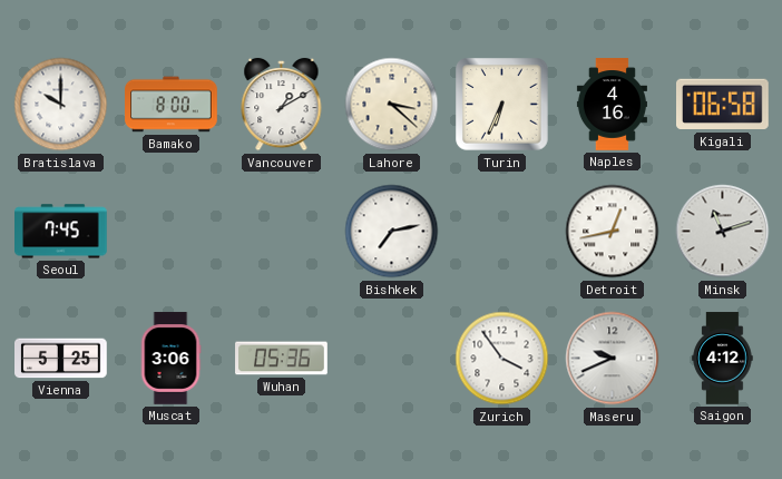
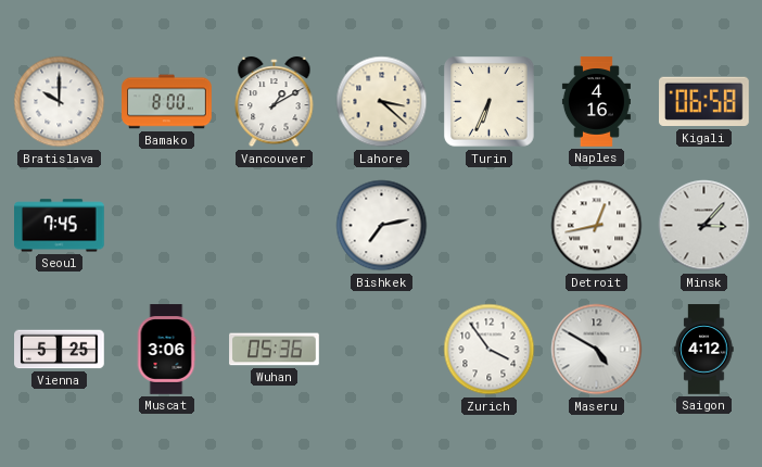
Minsk: 11:12 -> 3:07 (704, 226)
Maseru: 9:41 -> 4:50 (597, 350)
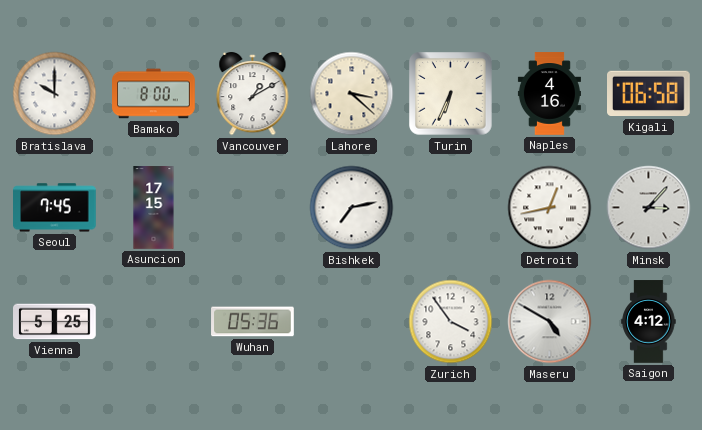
Asuncion: none -> 17:15 (154, 208)
Muscat: 3:06 -> none (166, 350)
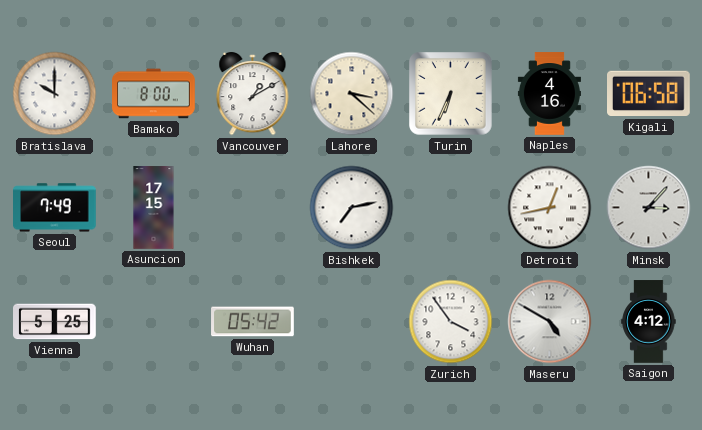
Seoul: 7:45 -> 7:49 (55, 208)
Wuhan: 05:36 -> 05:42 (253, 322)
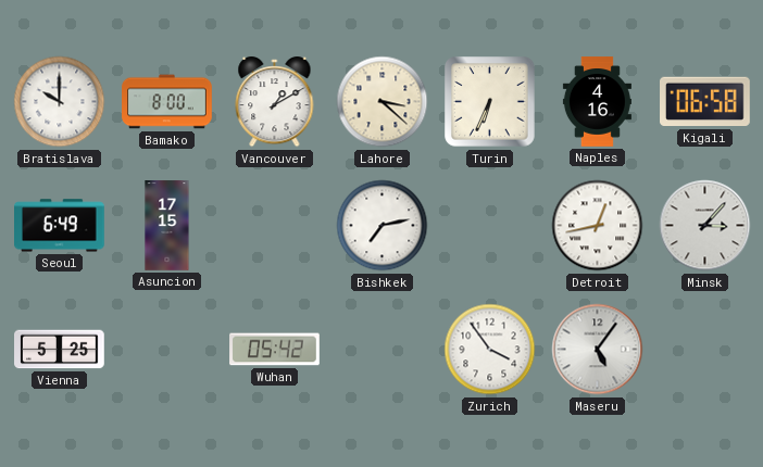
Seoul: 7:49 -> 6:49 (60, 226)
Maseru: 4:50 -> 5:06 (598, 350)
Saigon: 4:12 -> none (649, 322)
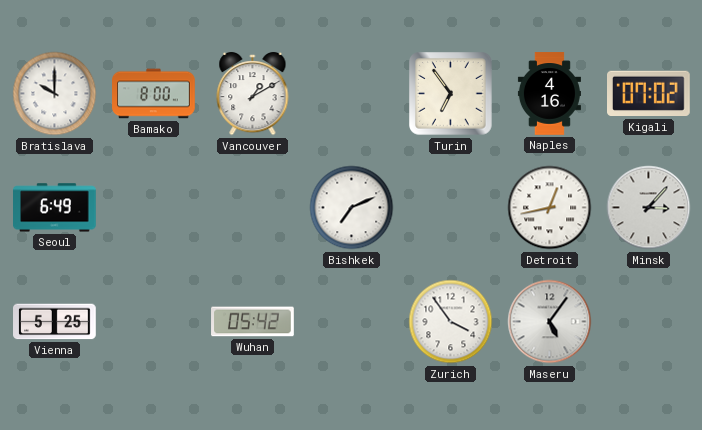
Lahore: 3:22 -> none (383, 102)
Turin: 6:34 -> 6:54 (451, 94)
Kigali: 06:58 -> 07:02 (649, 94)
Asuncion: 17:15 -> none (167, 226)
Bishkek: 7:13 -> 7:11 (352, 208)
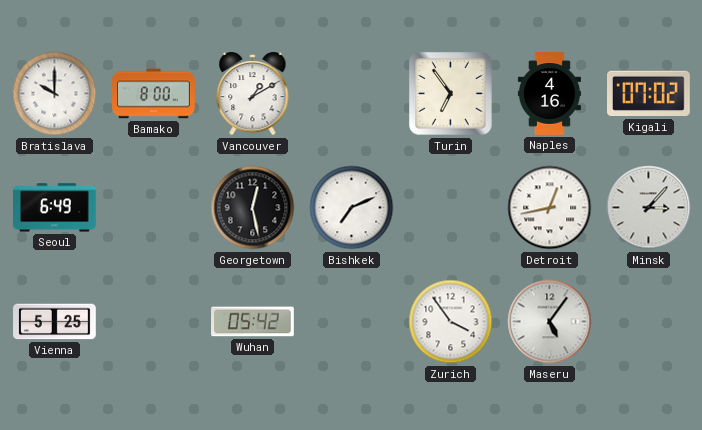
Georgetown: none -> 12:28 (253, 208)
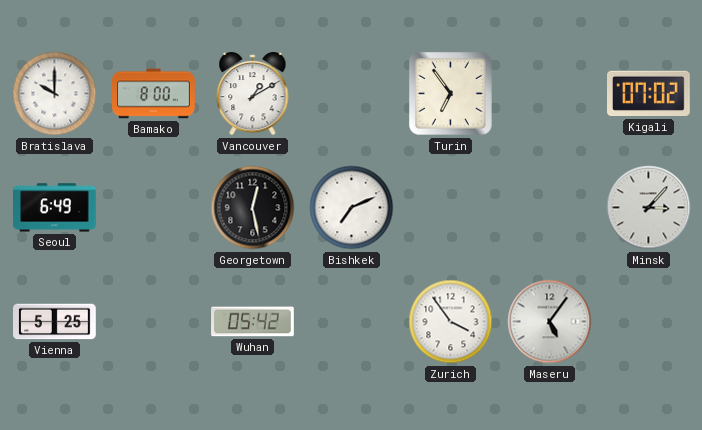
Naples: 4:16 -> none (549, 94)
Detroit: 12:43 -> none (550, 208)
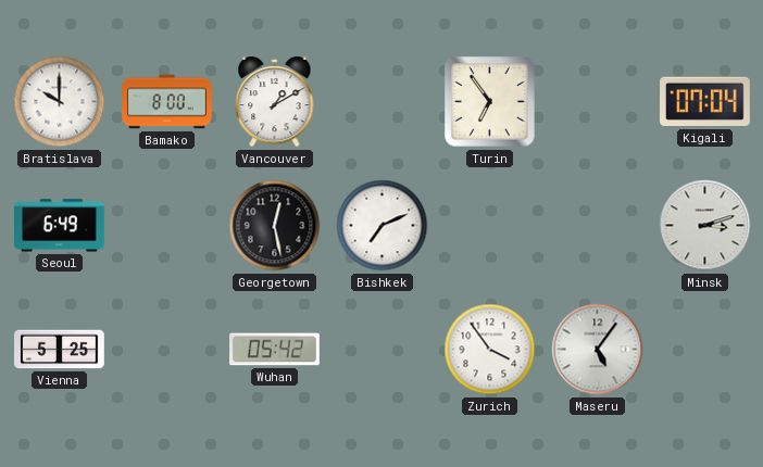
Kigali: 07:02 -> 07:04 (705, 102)
Minsk: 3:07 -> 3:12 (705, 226)
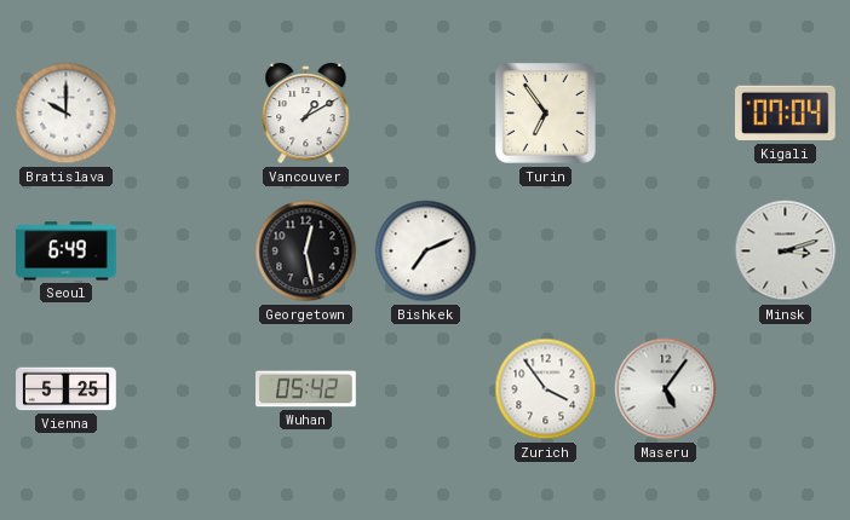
Bamako: 8:00 -> none (167, 102)
